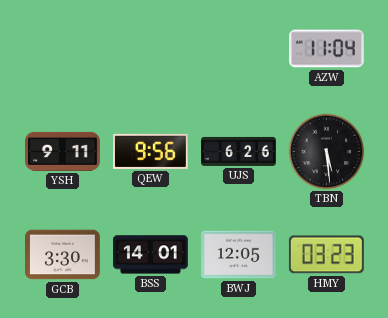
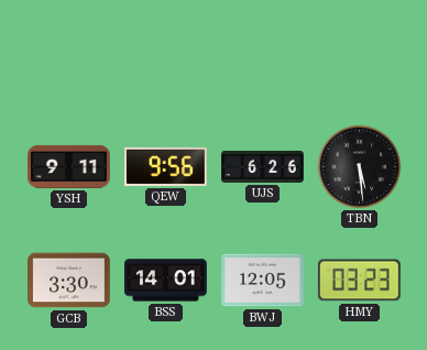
AZW: 11:04 -> none (327, 49)
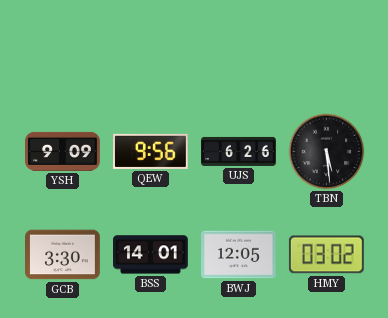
YSH: 9:11 -> 9:09 (63, 151)
HMY: 03:23 -> 03:02 (326, 255)
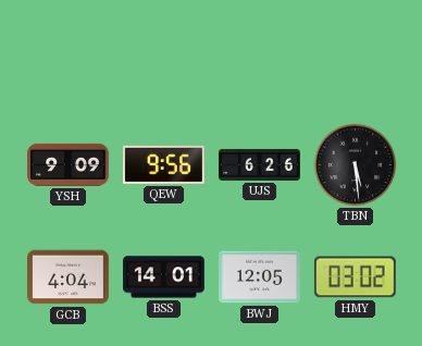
GCB: 3:30 -> 4:04 (69, 277)
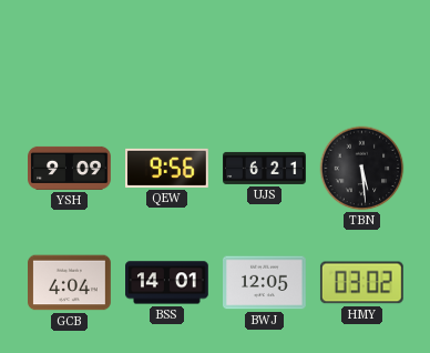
UJS: 6:26 -> 6:21 (265, 168)
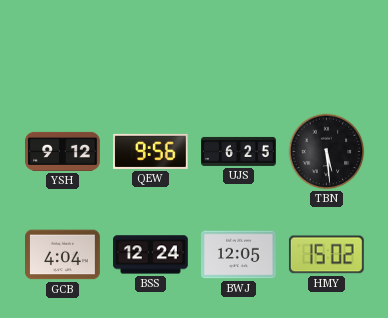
YSH: 9:09 -> 9:12 (63, 151)
UJS: 6:21 -> 6:25 (239, 151)
BSS: 14:01 -> 12:24 (151, 255)
HMY: 03:02 -> 15:02 (326, 255)
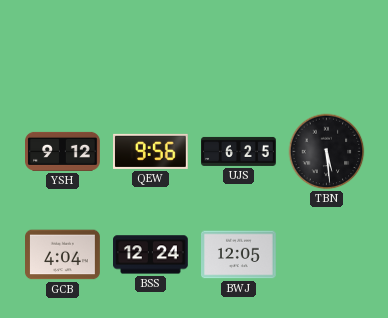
HMY: 15:02 -> none (326, 255)
